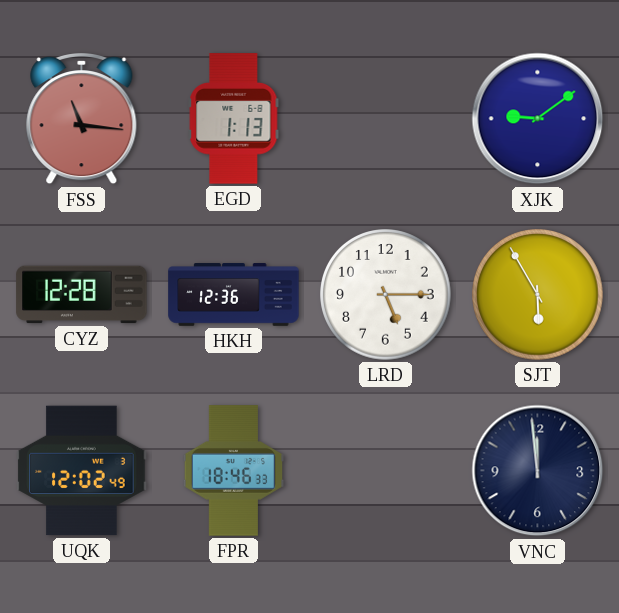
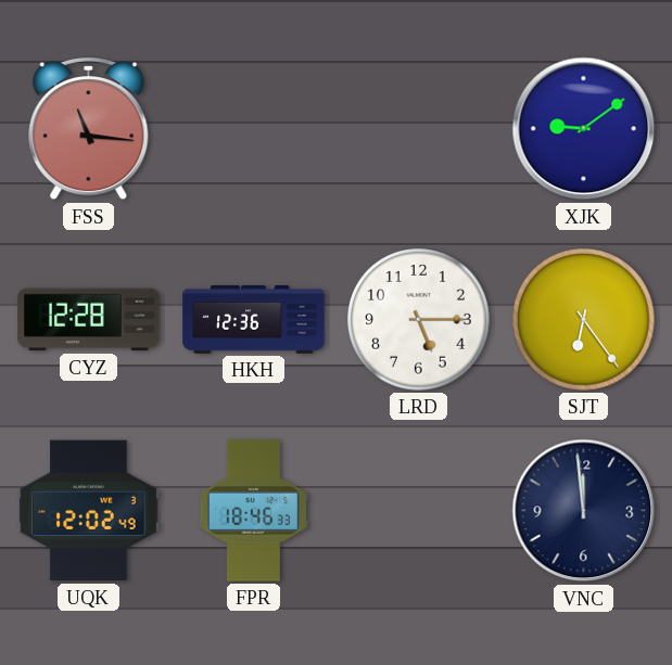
EGD: 1:13 -> none (234, 119)
SJT: 5:55 -> 6:24 (584, 320)
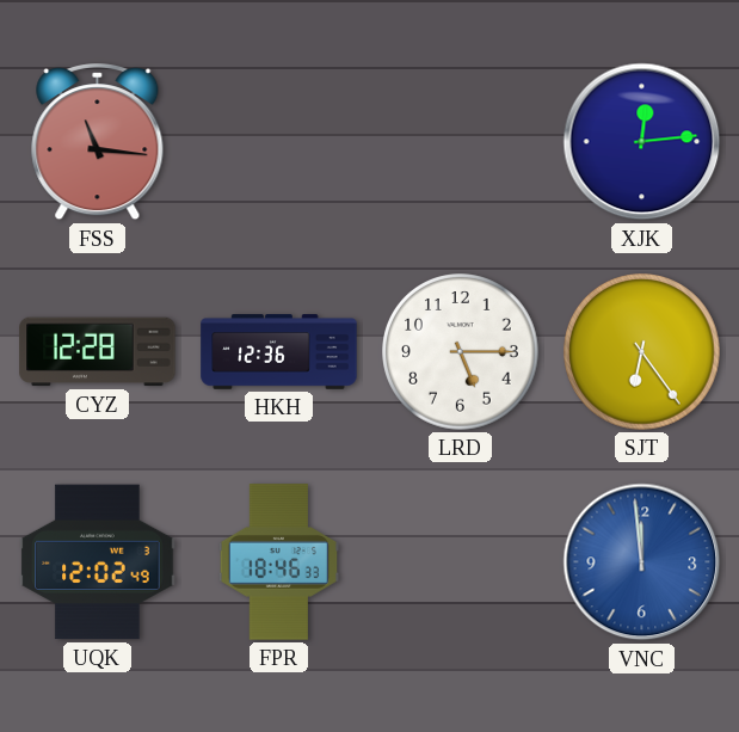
XJK: 9:09 -> 12:14 (642, 142)
VNC dial: navy -> blue (642, 562)
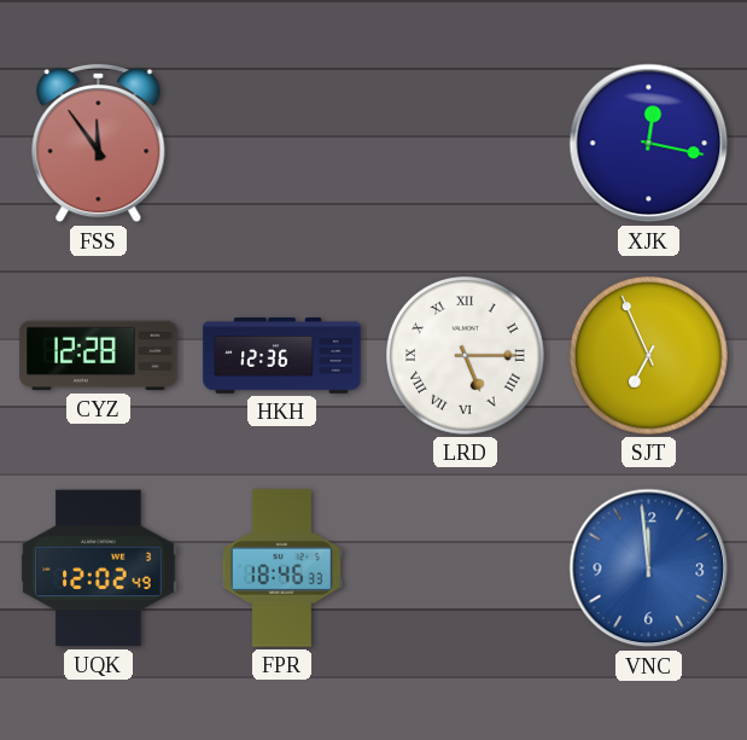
FSS: 11:16 -> 11:54 (99, 145)
XJK: 12:14 -> 12:17 (649, 144)
LRD numerals: Arabic -> Roman (466, 356)
SJT: 6:24 -> 6:56 (649, 356)
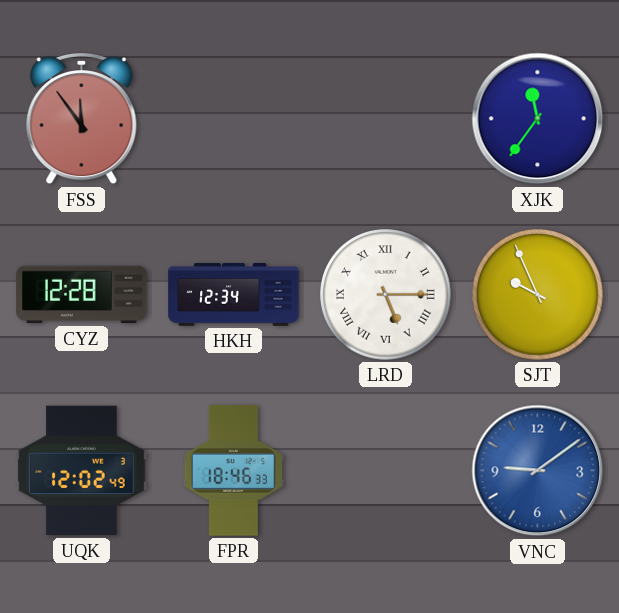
XJK: 12:17 -> 11:36 (538, 119)
HKH: 12:36 -> 12:34 (234, 295)
SJT: 6:56 -> 9:56 (538, 295)
VNC: 11:59 -> 9:09 (538, 471)
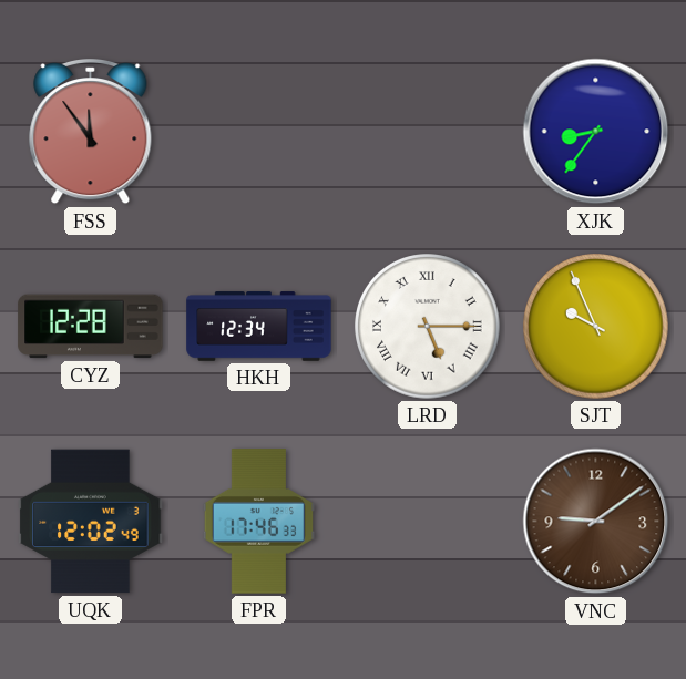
XJK: 11:36 -> 8:36 (596, 132)
FPR: 18:46 -> 17:46 (258, 522)
VNC dial: blue -> brown (596, 522)
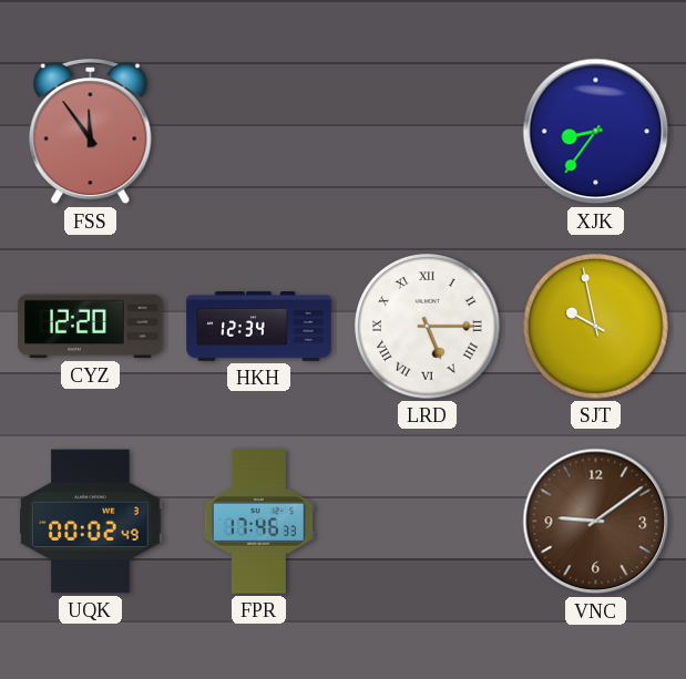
CYZ: 12:28 -> 12:20 (91, 327)
SJT: 9:56 -> 9:58 (596, 327)
UQK: 12:02 -> 00:02 (91, 522)
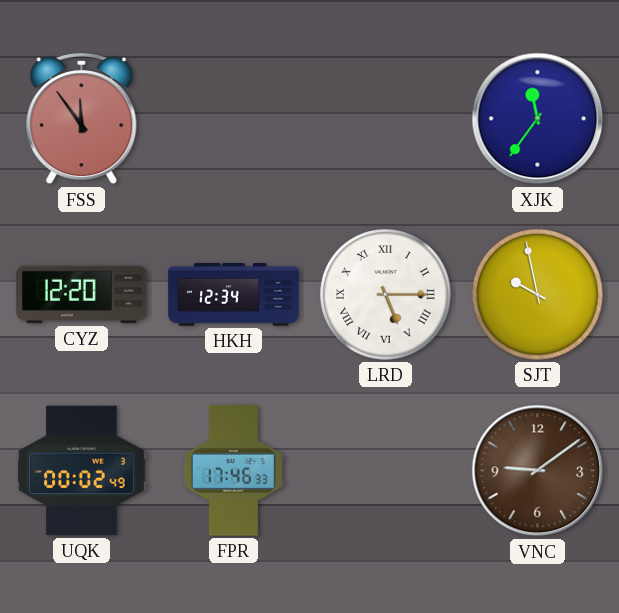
XJK: 8:36 -> 11:36 (538, 119)
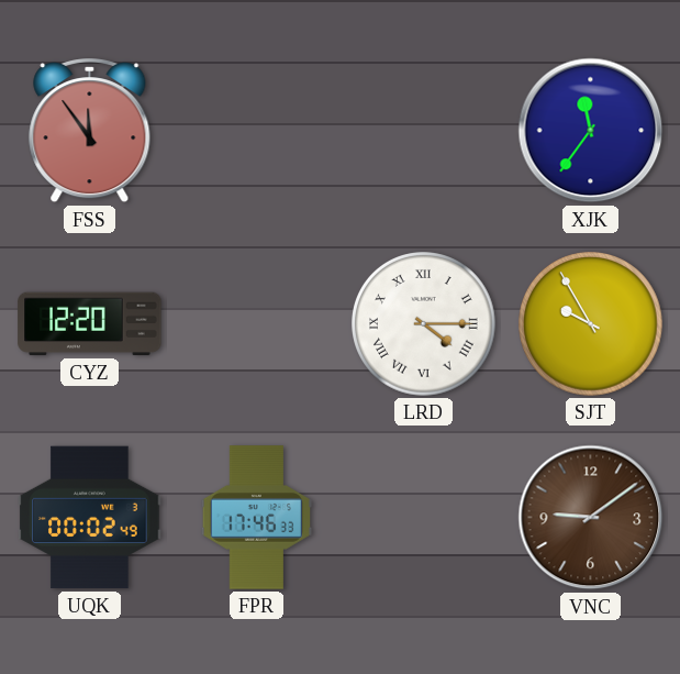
HKH: 12:34 -> none (234, 295)
LRD: 5:15 -> 4:15 (424, 324)
SJT: 9:58 -> 9:55 (591, 324)
